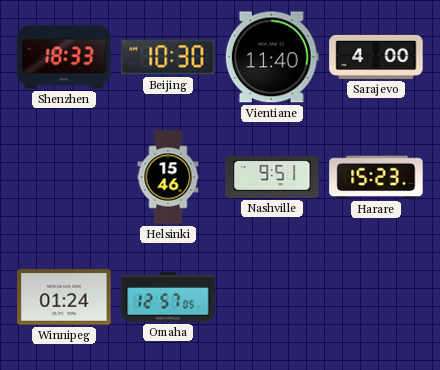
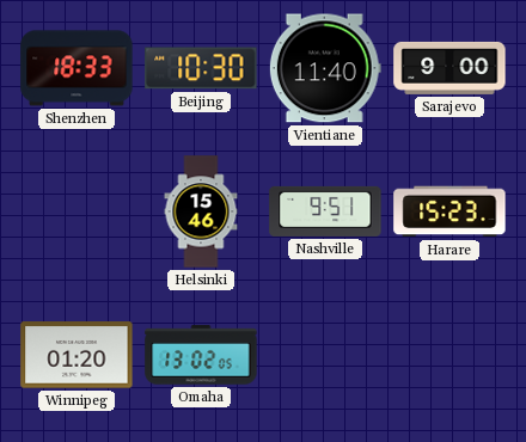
Sarajevo: 4:00 -> 9:00 (449, 68)
Winnipeg: 01:24 -> 01:20 (77, 355)
Omaha: 12:57 -> 13:02 (201, 355)
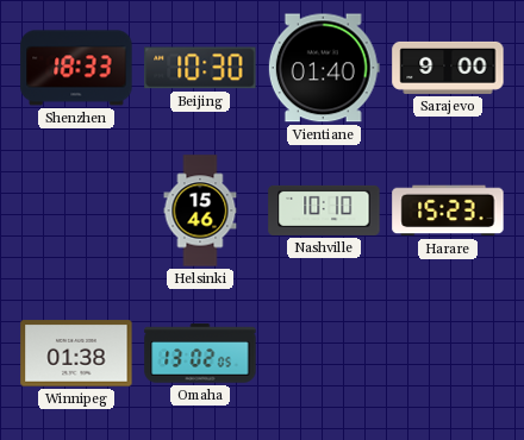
Vientiane: 11:40 -> 01:40 (324, 68)
Nashville: 9:51 -> 10:10 (324, 210)
Winnipeg: 01:20 -> 01:38 (76, 353)
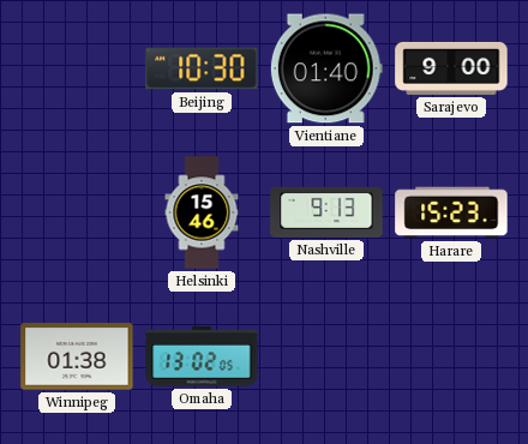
Shenzhen: 18:33 -> none (76, 68)
Nashville: 10:10 -> 9:13 (326, 212)
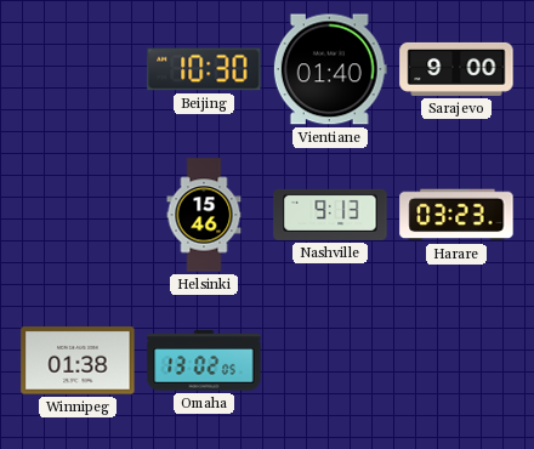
Harare: 15:23 -> 03:23 (456, 215)
